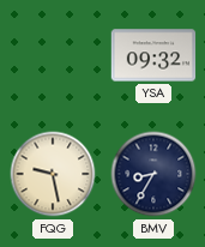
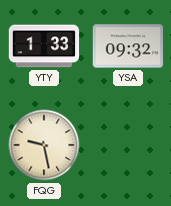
YTY: none -> 1:33 (44, 46)
BMV: 8:35 -> none (153, 174)
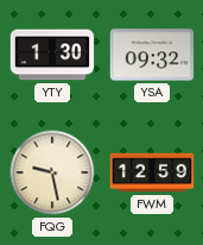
YTY: 1:33 -> 1:30 (52, 55)
FWM: none -> 12:59 (152, 172)
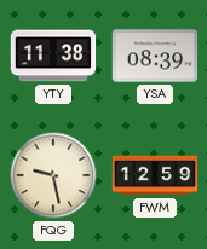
YTY: 1:30 -> 11:38 (53, 56)
YSA: 09:32 -> 08:39 (155, 56)
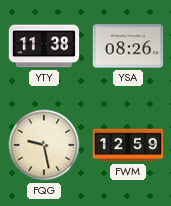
YSA: 08:39 -> 08:26 (128, 46)
